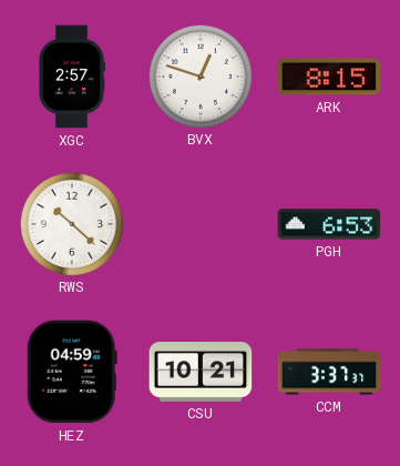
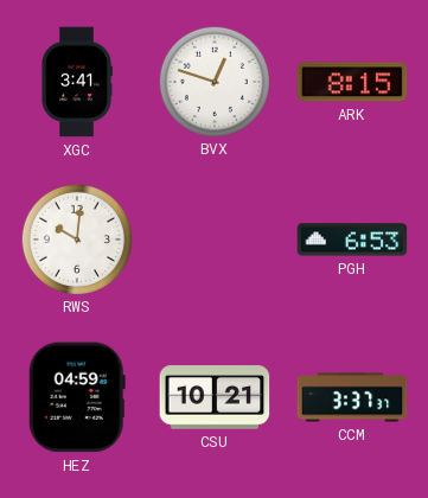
XGC: 2:57 -> 3:41 (77, 82)
RWS: 10:22 -> 10:01 (76, 238)
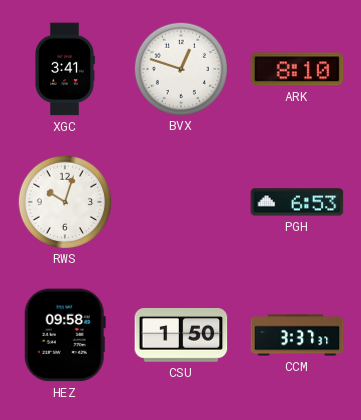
ARK: 8:15 -> 8:10 (297, 69)
RWS: 10:01 -> 10:03 (64, 201)
HEZ: 04:59 -> 09:58 (65, 335)
CSU: 10:21 -> 1:50 (181, 336)
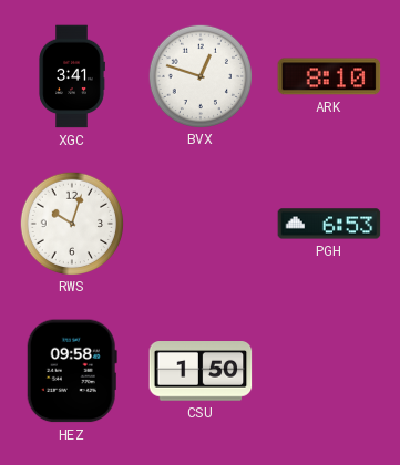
CCM: 3:37 -> none (297, 335)
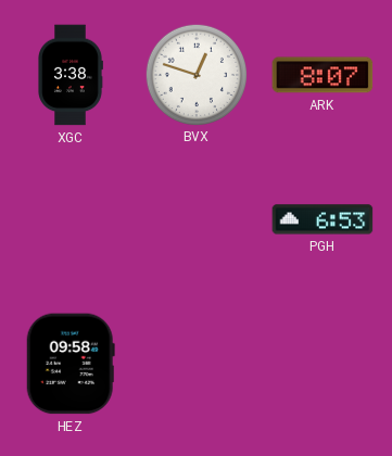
XGC: 3:41 -> 3:38 (71, 75)
ARK: 8:10 -> 8:07 (323, 75)
RWS: 10:03 -> none (71, 223)
CSU: 1:50 -> none (201, 372)
